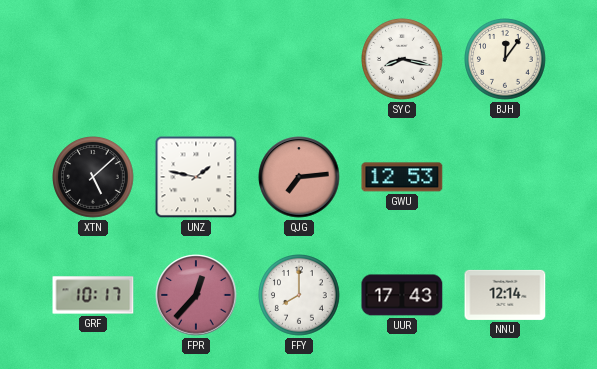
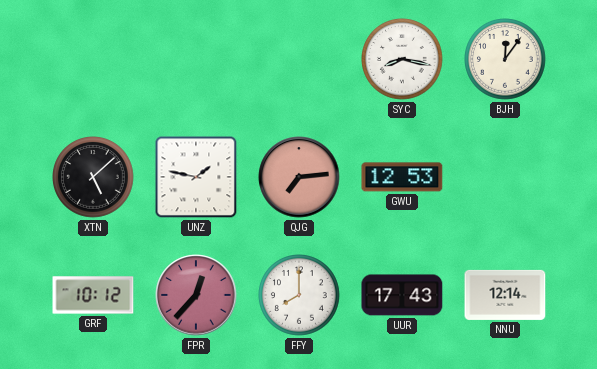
GRF: 10:17 -> 10:12 (93, 295)
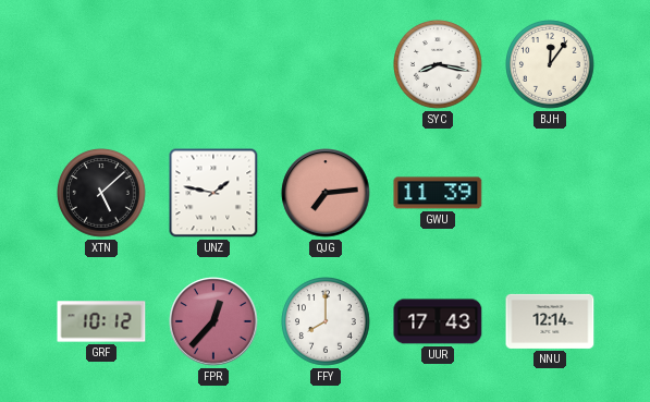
GWU: 12:53 -> 11:39 (438, 193)
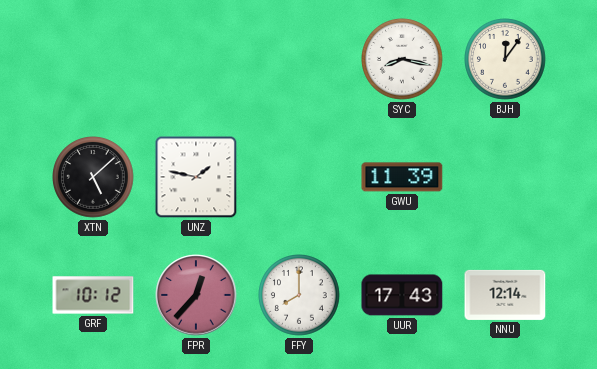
QJG: 7:14 -> none (326, 193)
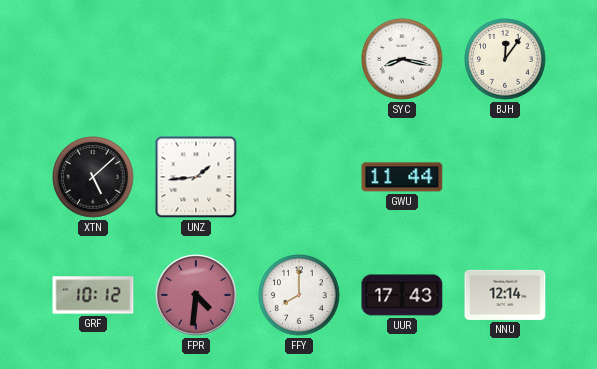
UNZ: 1:47 -> 1:44 (196, 177)
GWU: 11:39 -> 11:44 (402, 177)
FPR: 12:37 -> 4:31 (196, 295)
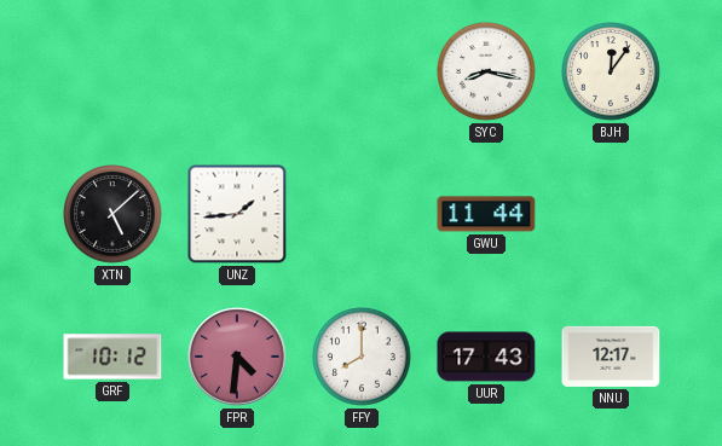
NNU: 12:14 -> 12:17 (611, 357)
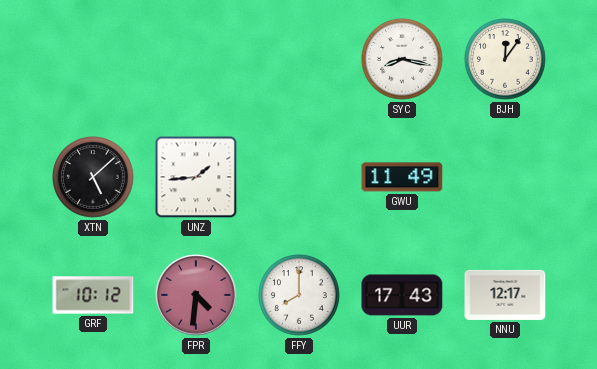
GWU: 11:44 -> 11:49 (402, 177)
